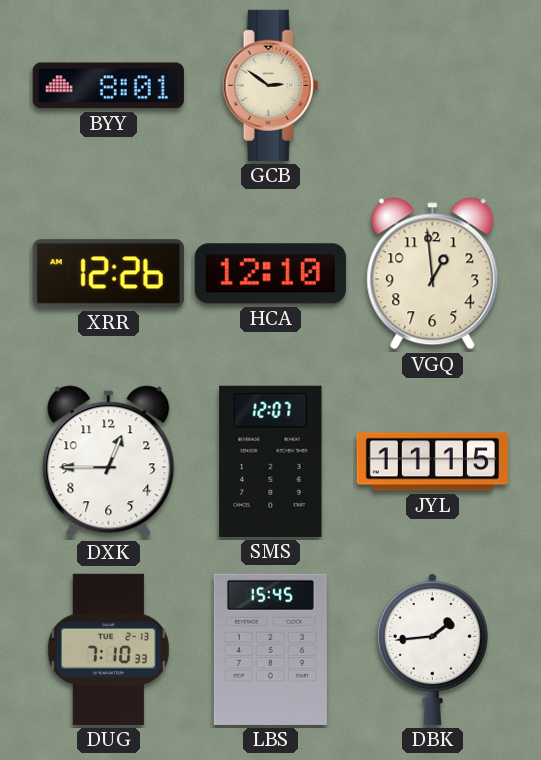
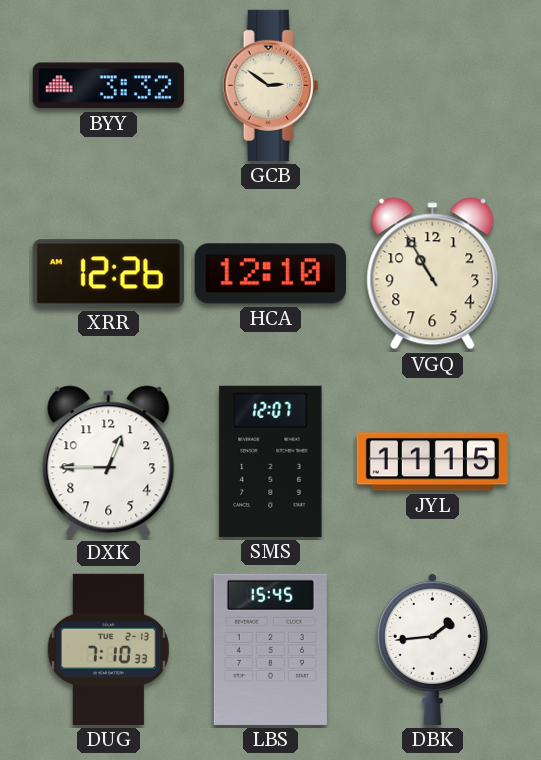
BYY: 8:01 -> 3:32 (108, 86)
VGQ: 12:59 -> 10:55 (433, 274)
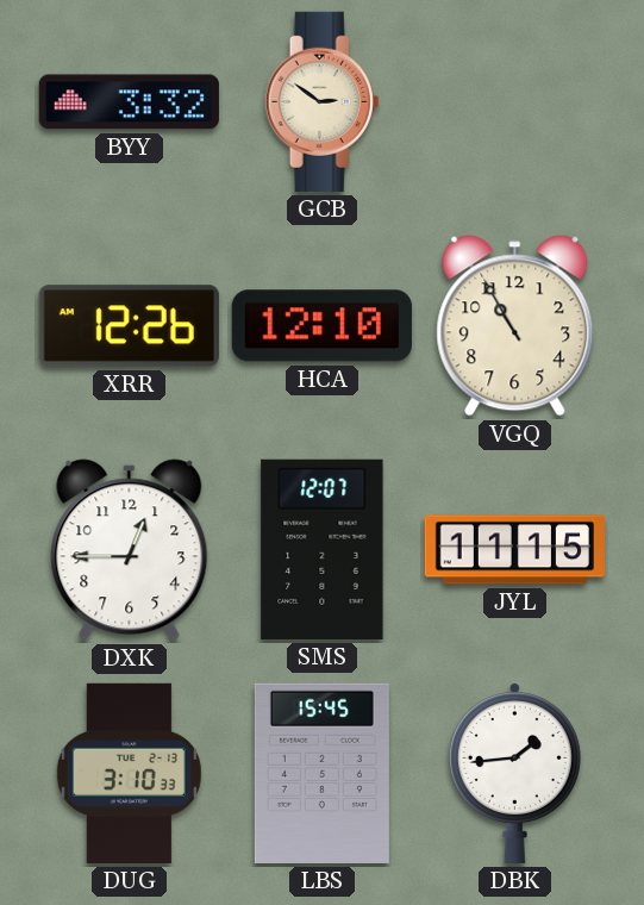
DUG: 7:10 -> 3:10 (129, 773)
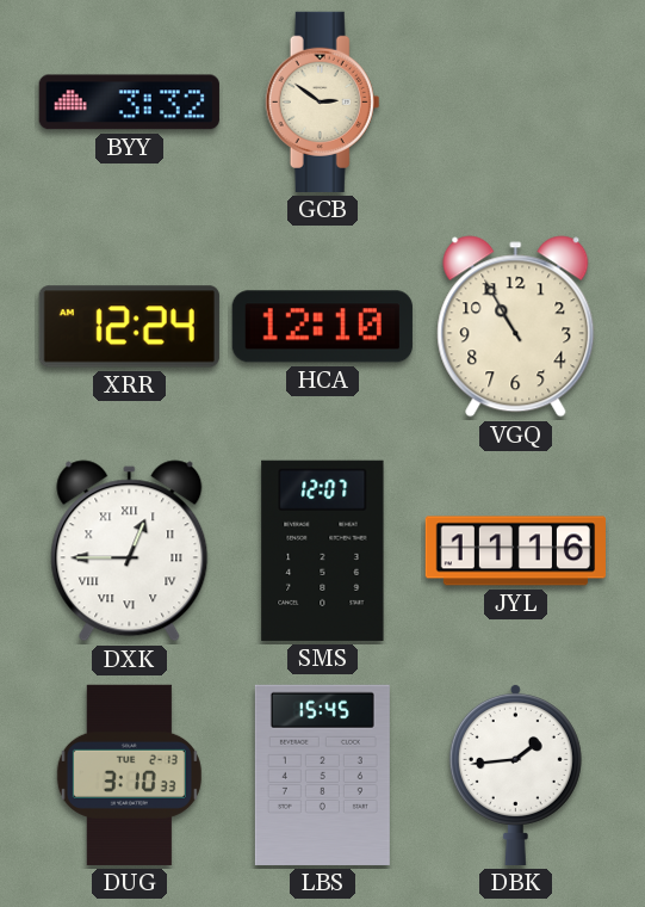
XRR: 12:26 -> 12:24 (129, 327)
DXK numerals: Arabic -> Roman (130, 551)
JYL: 11:15 -> 11:16 (515, 551)
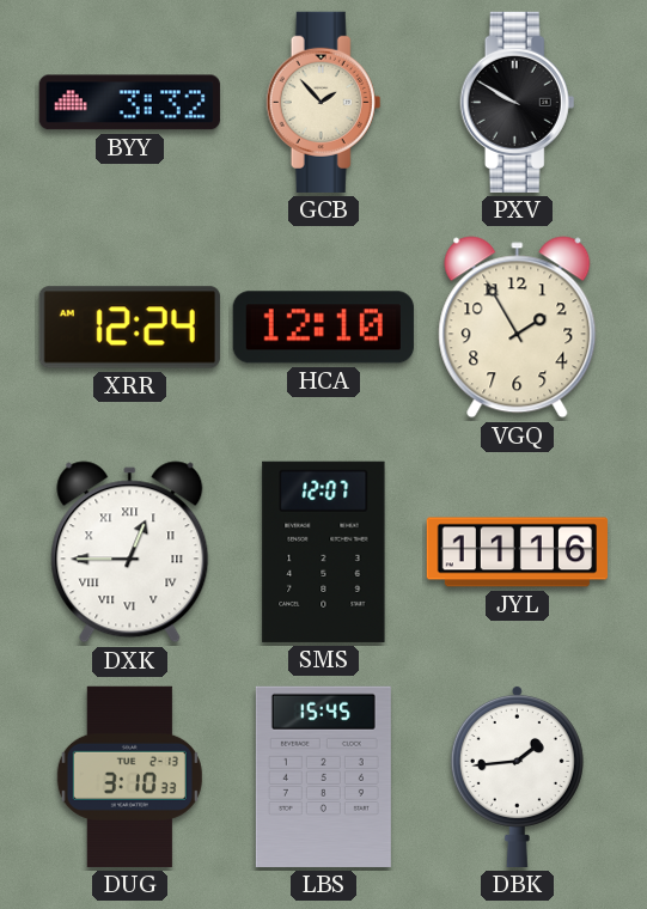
GCB: 2:51 -> 1:53 (324, 102)
PXV: none -> 9:50 (518, 102)
VGQ: 10:55 -> 1:55 (518, 328)
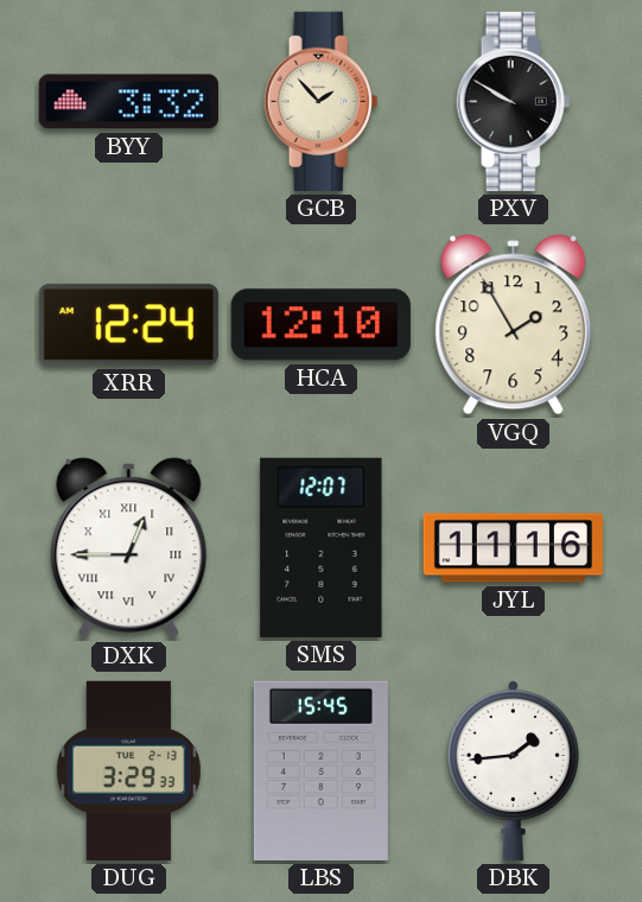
DUG: 3:10 -> 3:29 (128, 770)
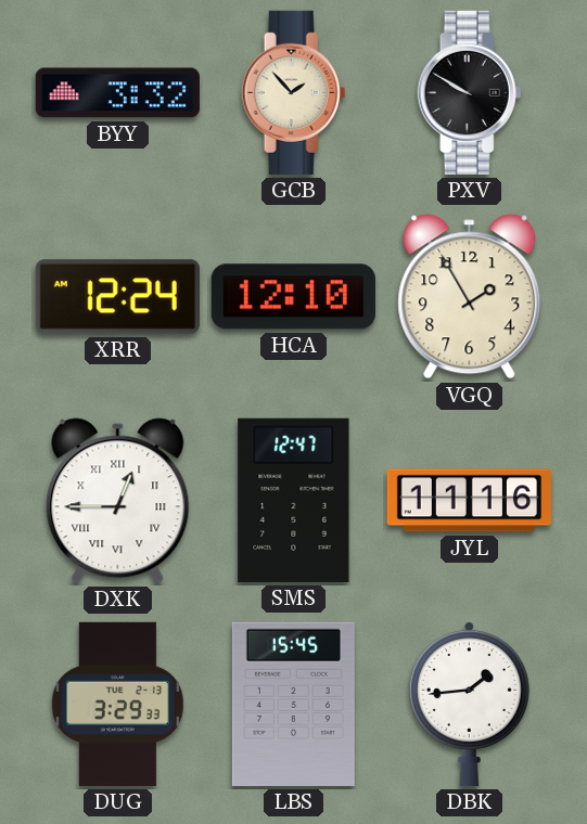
SMS: 12:07 -> 12:47 (294, 500)
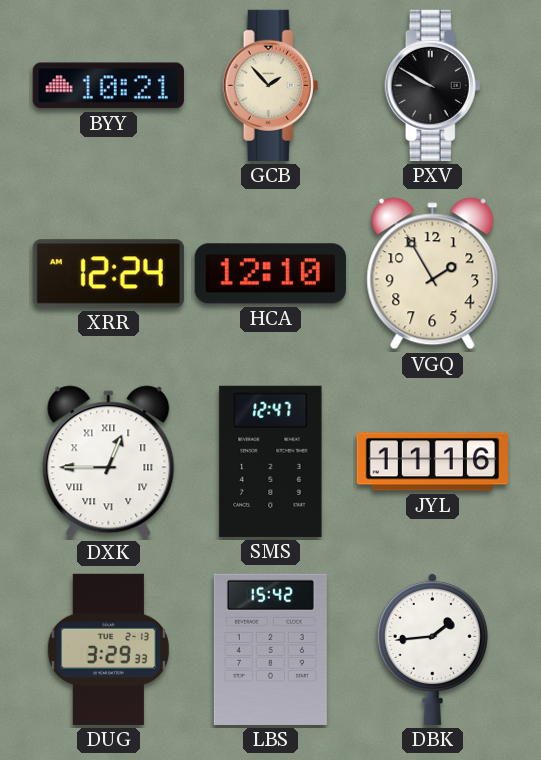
BYY: 3:32 -> 10:21 (108, 86)
LBS: 15:45 -> 15:42 (270, 649)
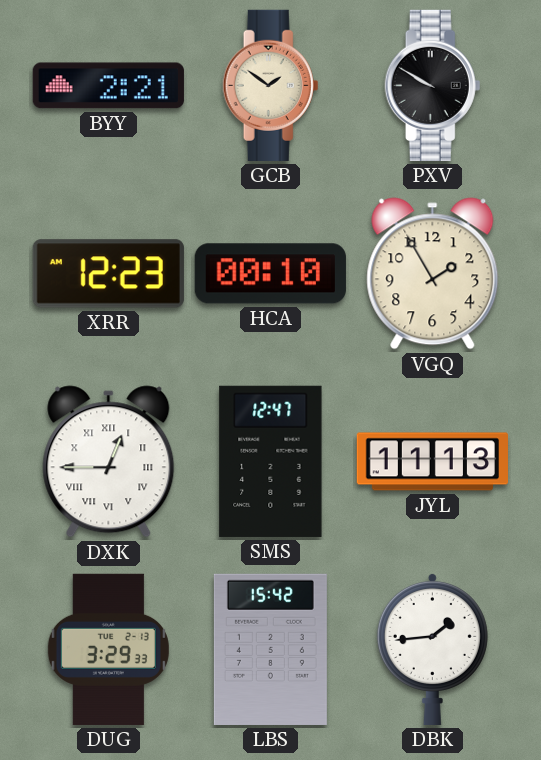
BYY: 10:21 -> 2:21 (108, 86)
GCB: 1:53 -> 1:51 (271, 85)
XRR: 12:24 -> 12:23 (108, 274)
HCA: 12:10 -> 00:10 (270, 274)
JYL: 11:16 -> 11:13 (432, 462)
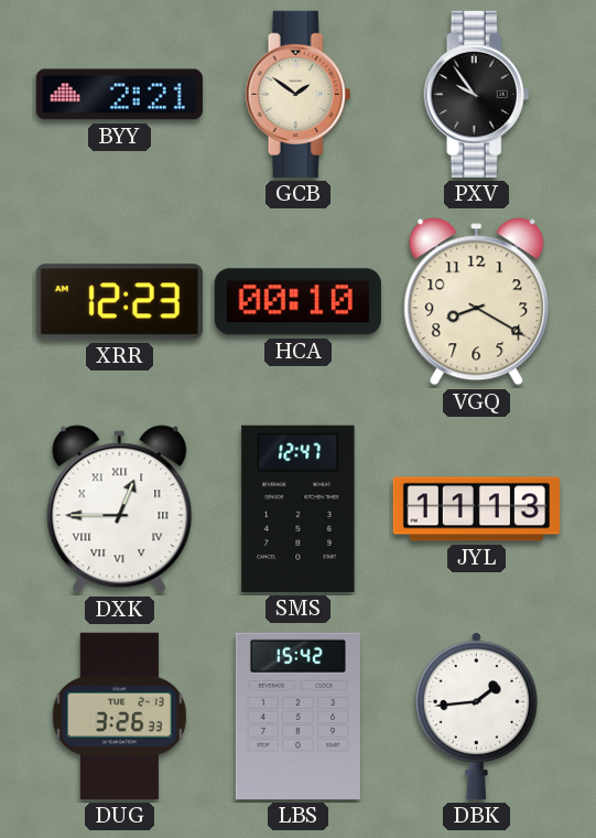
PXV: 9:50 -> 9:54 (477, 94)
VGQ: 1:55 -> 8:20 (477, 302)
DUG: 3:29 -> 3:26 (119, 716)
